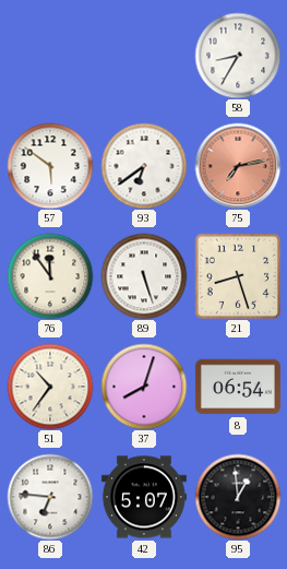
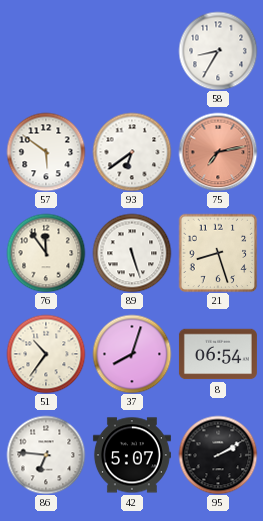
95: 12:59 -> 2:10 (218, 455)
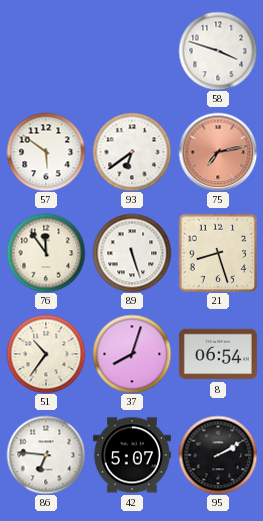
58: 8:35 -> 3:48 (218, 51)
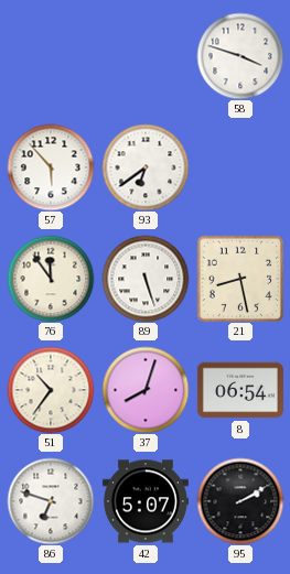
57: 5:51 -> 5:53 (51, 167)
75: 7:13 -> none (218, 152)
21: 8:27 -> 8:28 (240, 279)
86: 6:46 -> 6:48 (51, 501)
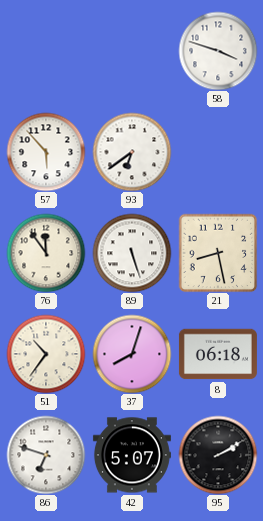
8: 06:54 -> 06:18 (218, 354)
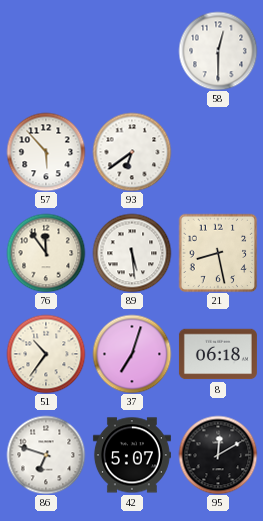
58: 3:48 -> 12:30 (218, 51)
89: 5:27 -> 5:29 (132, 253)
37: 8:03 -> 7:03 (132, 354)
95: 2:10 -> 12:10 (218, 455)
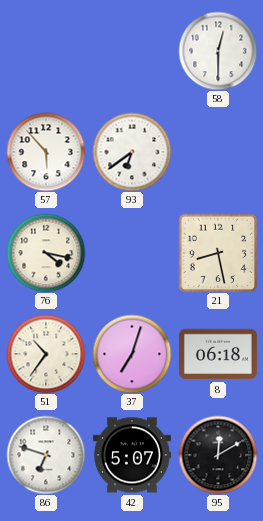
76: 11:54 -> 4:17 (46, 253)
89: 5:29 -> none (132, 253)
